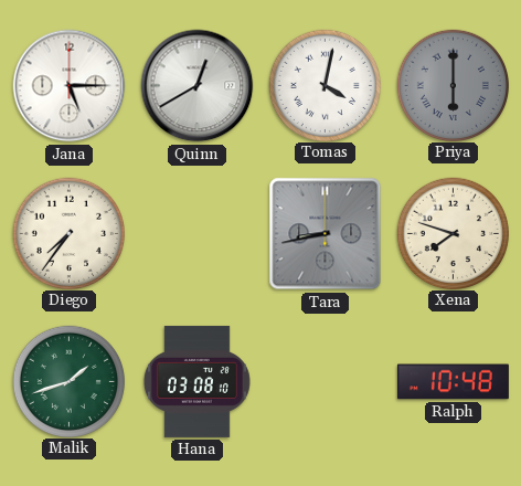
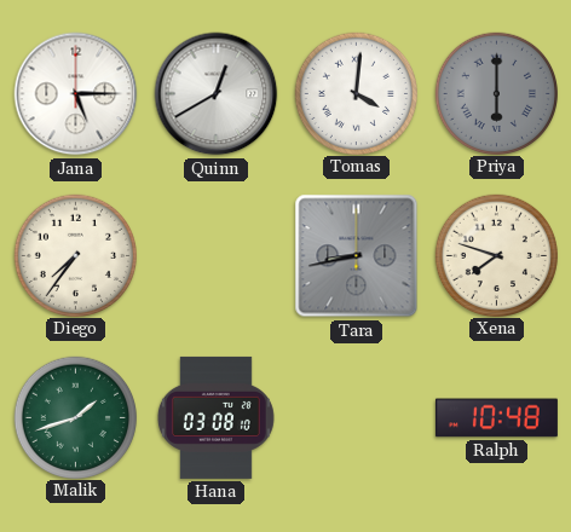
Tomas: 4:02 -> 4:01 (356, 93)
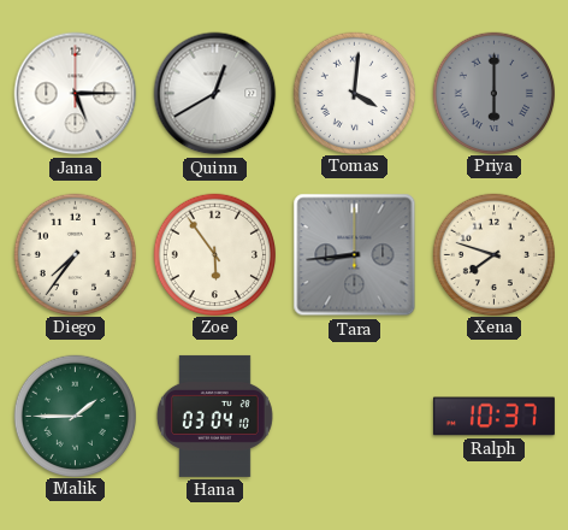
Zoe: none -> 5:54 (214, 254)
Tara: 8:43 -> 8:44 (355, 255)
Malik: 1:42 -> 1:45 (75, 416)
Hana: 03:08 -> 03:04 (214, 416)
Ralph: 10:48 -> 10:37 (493, 417)
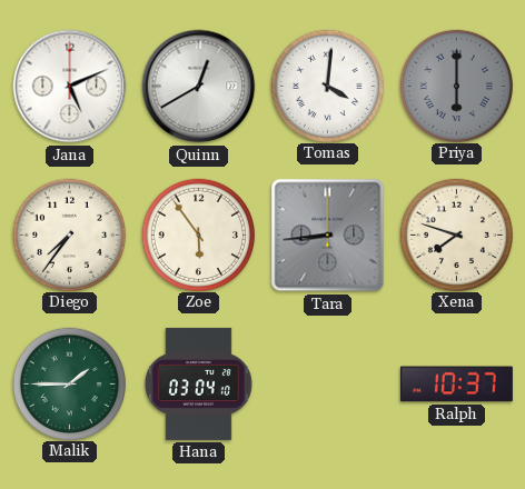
Jana: 5:15 -> 5:11 (70, 87)
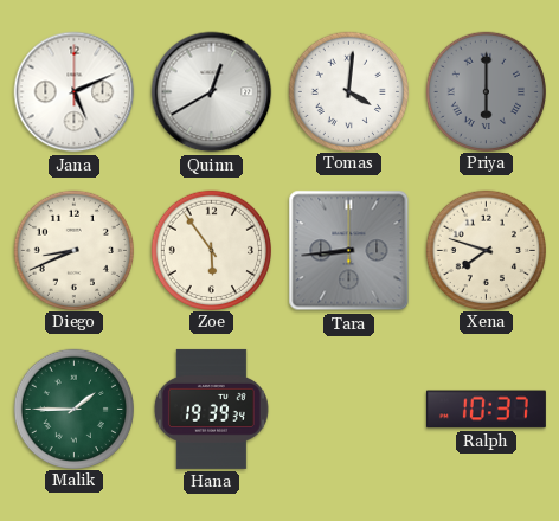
Diego: 7:36 -> 8:41 (73, 250)
Hana: 03:04 -> 19:39 (211, 409)
